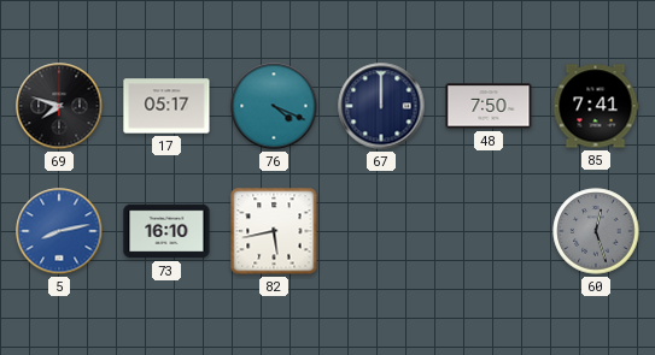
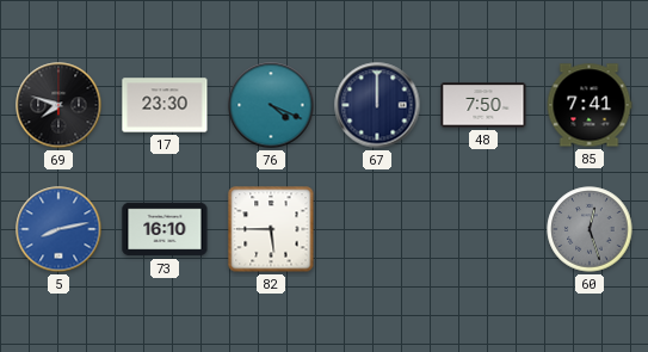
17: 05:17 -> 23:30 (165, 105)
82: 5:43 -> 5:45 (271, 229)
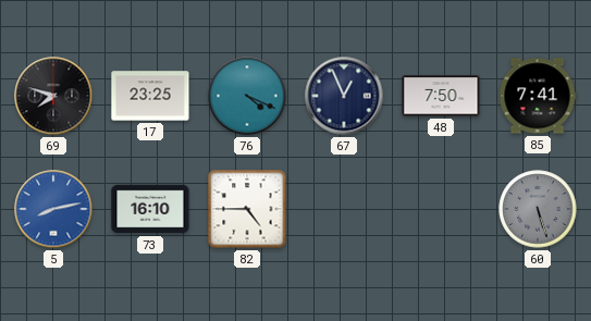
17: 23:30 -> 23:25 (150, 96)
67: 12:00 -> 12:56 (344, 96)
82: 5:45 -> 4:45 (247, 209)
60: 12:27 -> 5:27 (538, 209)
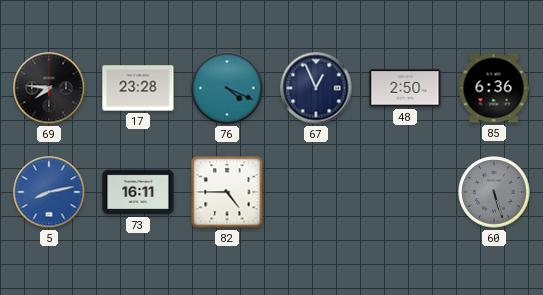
69: 7:48 -> 7:46 (49, 88)
17: 23:25 -> 23:28 (138, 88)
48: 7:50 -> 2:50 (405, 88)
85: 7:41 -> 6:36 (494, 88)
73: 16:10 -> 16:11 (138, 192)
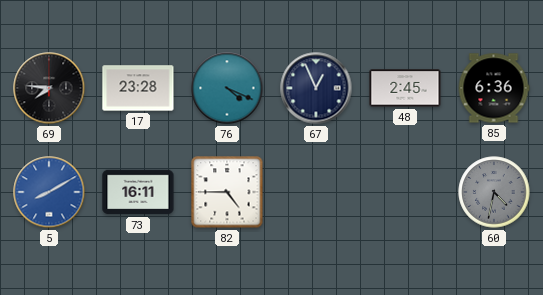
48: 2:50 -> 2:45 (405, 88)
5: 8:13 -> 8:10 (49, 192)
60: 5:27 -> 4:32 (494, 192)
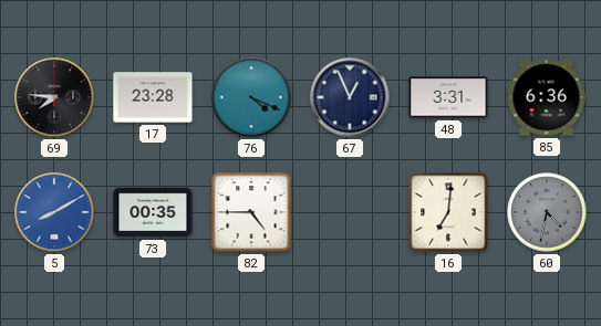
48: 2:45 -> 3:31 (448, 97)
73: 16:11 -> 00:35 (153, 212)
16: none -> 7:01 (448, 212)
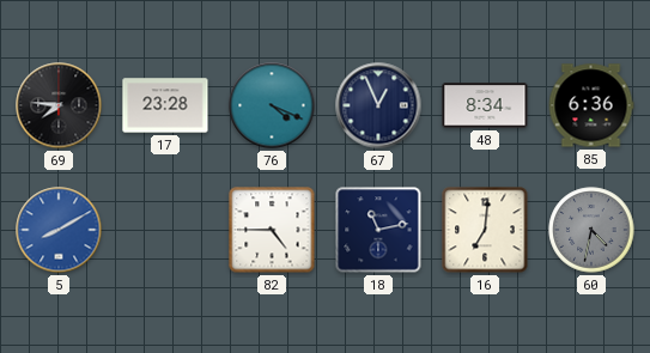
48: 3:31 -> 8:34 (485, 105)
73: 00:35 -> none (153, 212)
18: none -> 11:13 (378, 230)
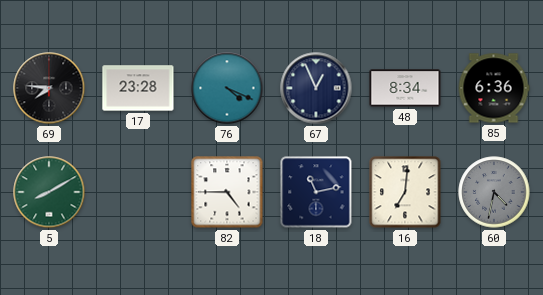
5 dial: blue -> green (49, 192)
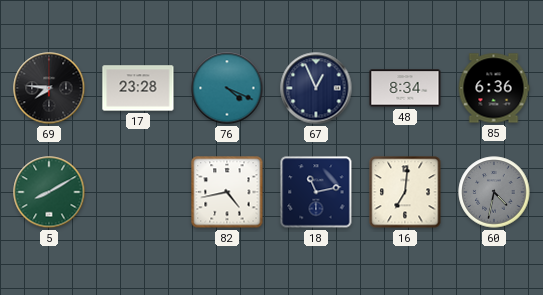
82: 4:45 -> 4:43 (227, 192)
